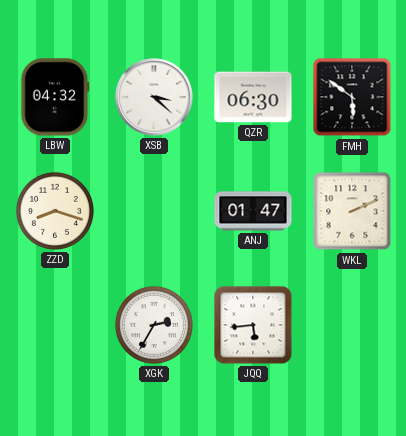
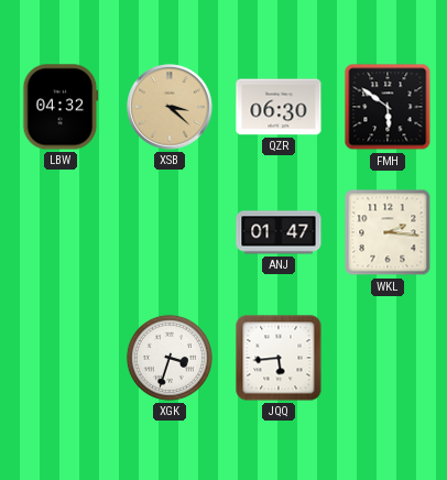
XSB dial: white -> champagne (170, 107)
ZZD: 8:18 -> none (55, 211)
WKL: 2:11 -> 2:16 (388, 232)
XGK: 2:35 -> 3:33 (170, 358)
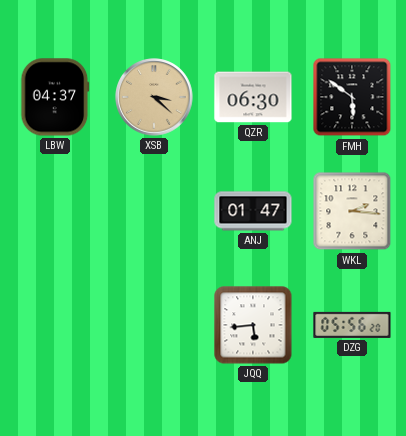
LBW: 04:32 -> 04:37 (55, 97)
XGK: 3:33 -> none (170, 358)
DZG: none -> 05:56 (352, 325)
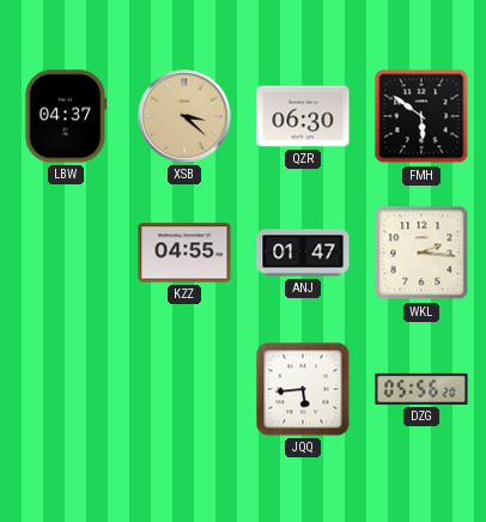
KZZ: none -> 04:55 (184, 253)
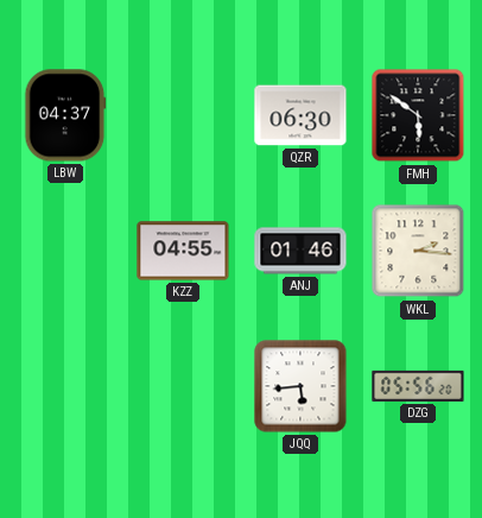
XSB: 3:22 -> none (184, 116)
ANJ: 01:47 -> 01:46 (300, 251)
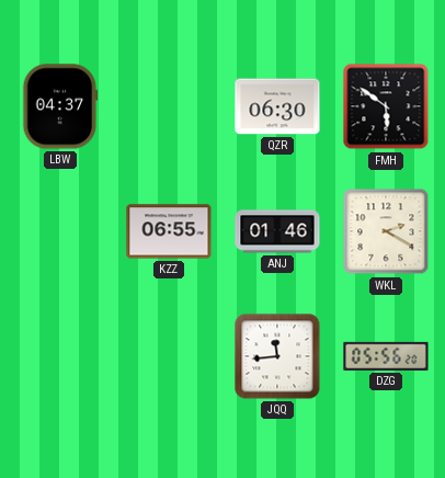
KZZ: 04:55 -> 06:55 (169, 231)
WKL: 2:16 -> 2:20 (386, 231)
JQQ: 5:44 -> 11:44 (277, 356)
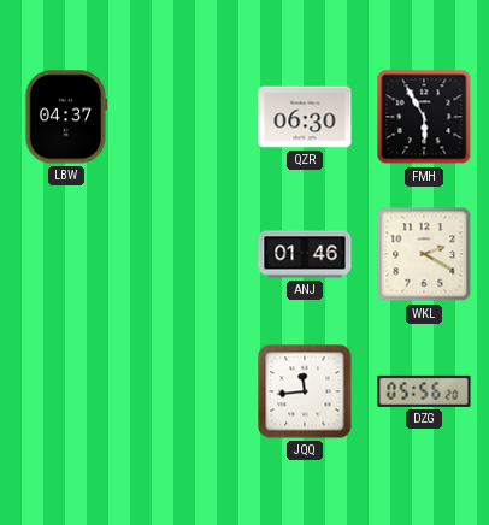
FMH: 5:51 -> 5:55 (424, 117)
KZZ: 06:55 -> none (169, 231)
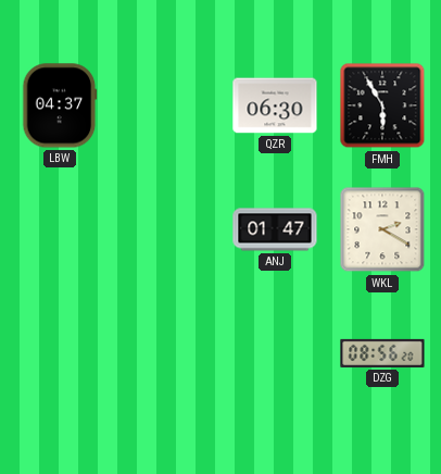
ANJ: 01:46 -> 01:47 (275, 229)
JQQ: 11:44 -> none (305, 391)
DZG: 05:56 -> 08:56 (382, 353)
